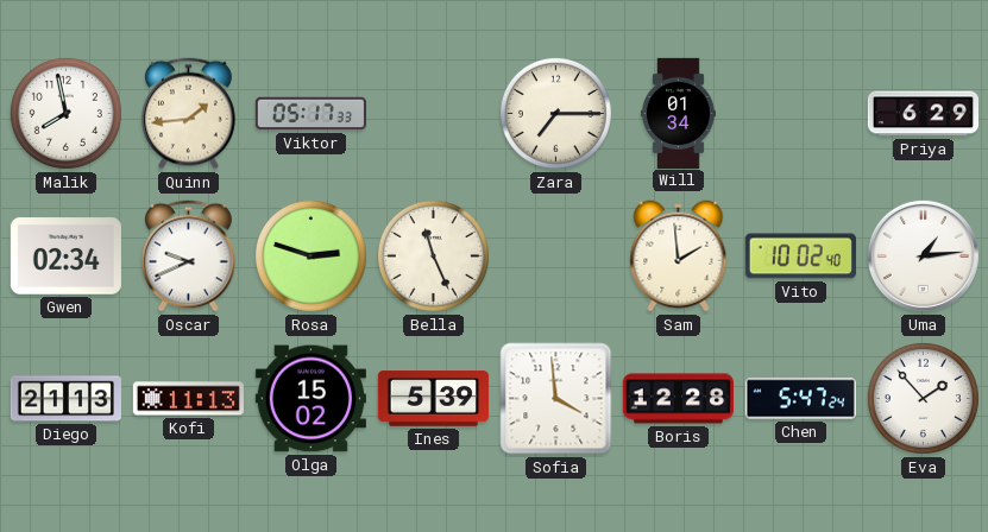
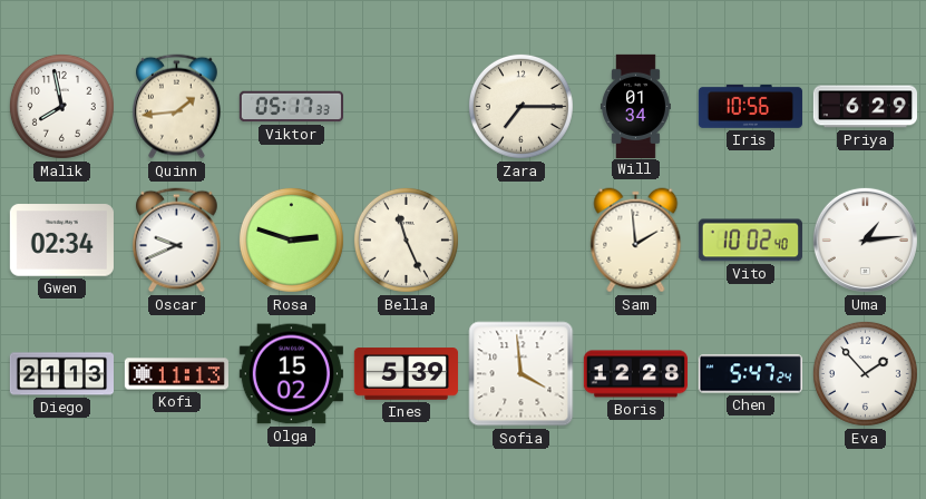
Iris: none -> 10:56 (750, 106)
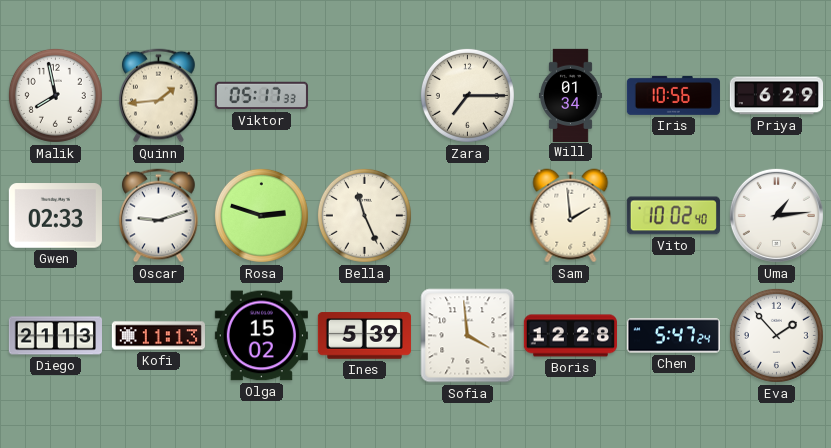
Gwen: 02:34 -> 02:33 (55, 216)
Oscar: 9:41 -> 9:12 (159, 216)
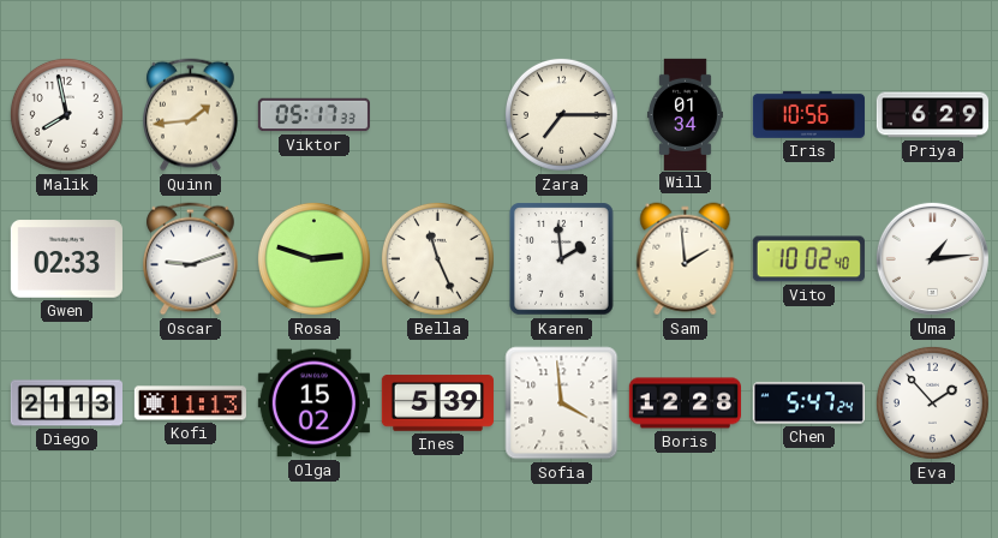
Karen: none -> 1:59 (562, 259)
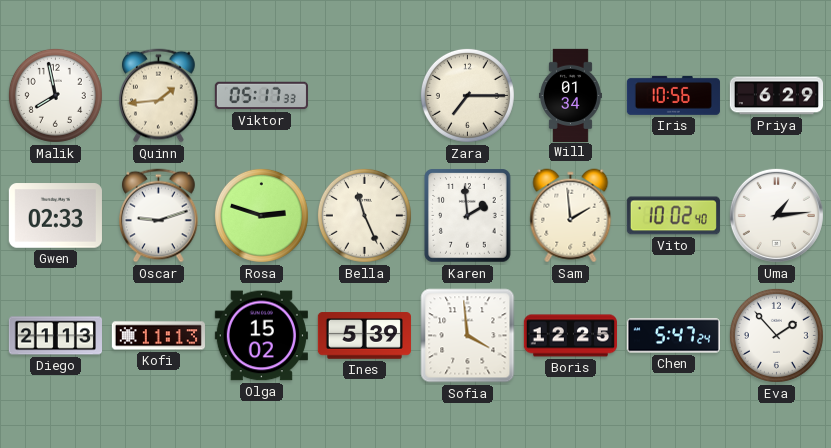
Boris: 12:28 -> 12:25 (570, 336)
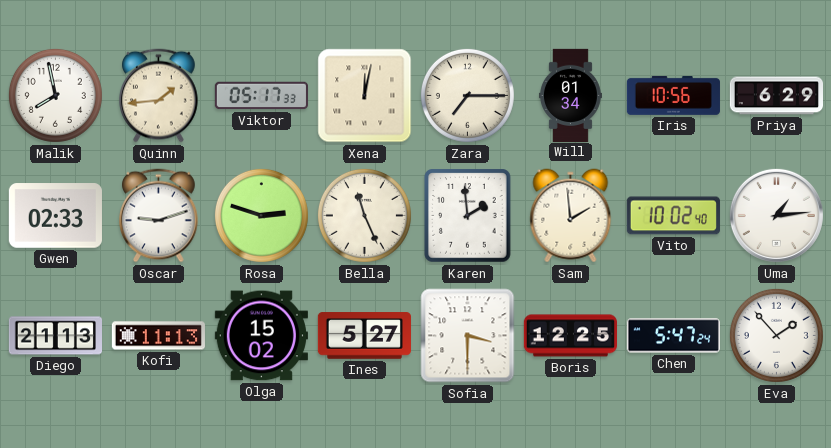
Xena: none -> 12:02 (365, 96)
Ines: 5:39 -> 5:27 (364, 336)
Sofia: 3:59 -> 3:30 (468, 336)
